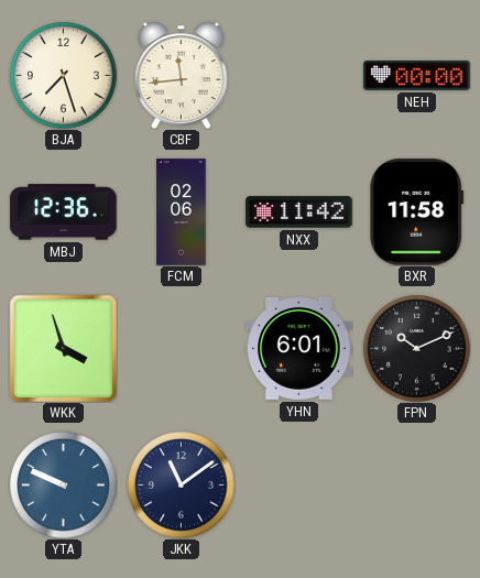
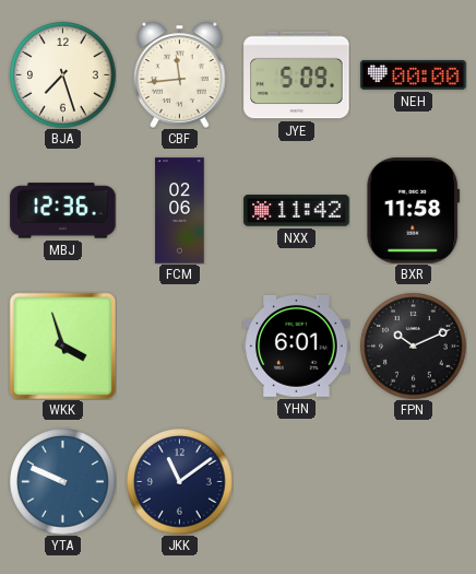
JYE: none -> 5:09 (297, 75)
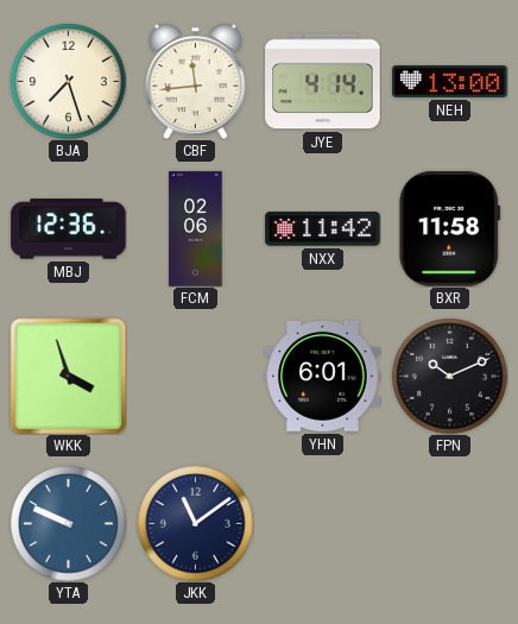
JYE: 5:09 -> 4:14 (323, 82)
NEH: 00:00 -> 13:00 (450, 81)
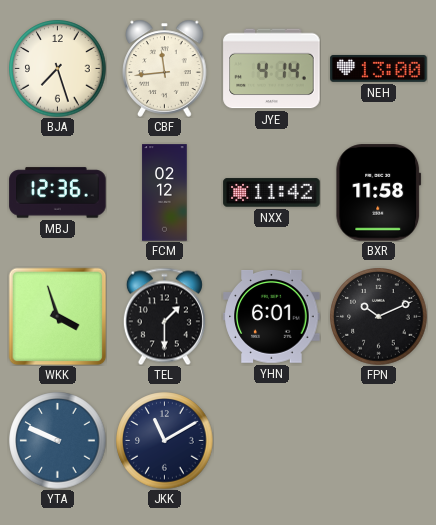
FCM: 02:06 -> 02:12 (165, 193)
TEL: none -> 1:30 (164, 316)
JKK: 11:09 -> 11:10 (165, 441)
